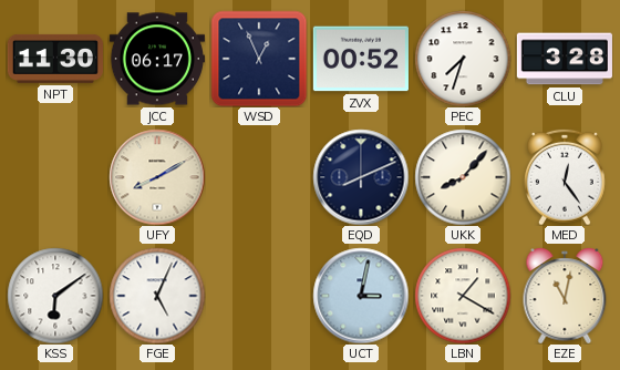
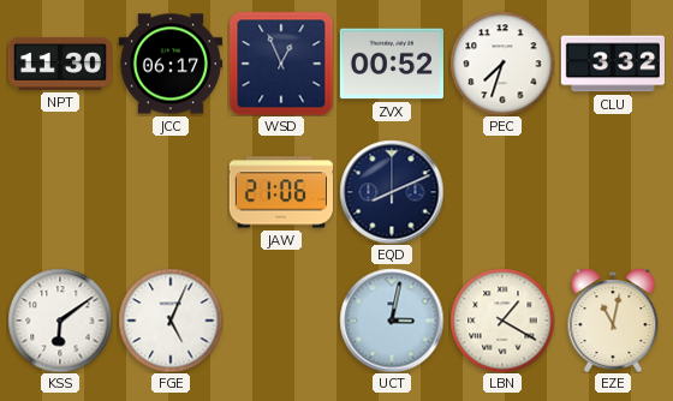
CLU: 3:28 -> 3:32 (613, 64)
UFY: 8:10 -> none (157, 177)
JAW: none -> 21:06 (281, 192)
UKK: 8:07 -> none (463, 177)
MED: 12:24 -> none (566, 177)
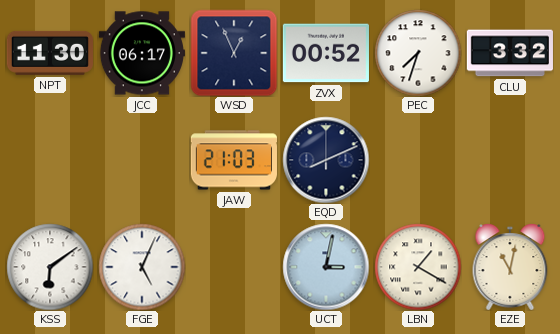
JAW: 21:06 -> 21:03 (234, 160)
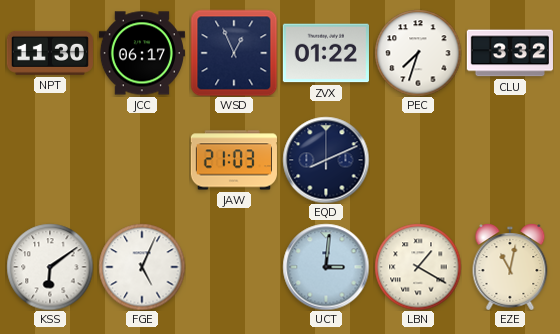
ZVX: 00:52 -> 01:22 (326, 53)
UCT: 3:02 -> 3:01 (326, 267)
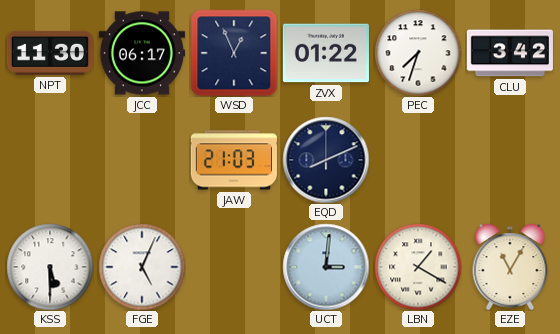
CLU: 3:32 -> 3:42 (510, 53)
KSS: 6:09 -> 5:30 (50, 267)
EZE: 11:02 -> 11:05 (510, 267)
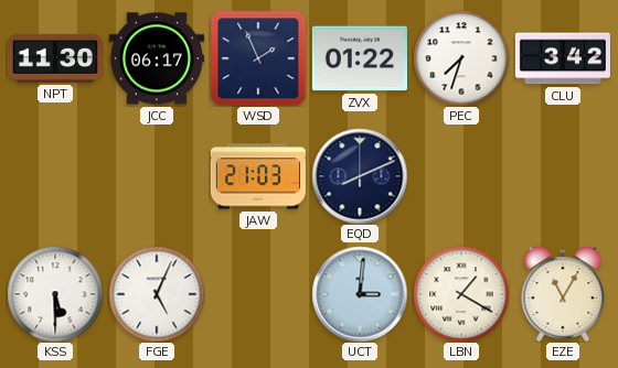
WSD: 12:56 -> 1:56 (258, 58)
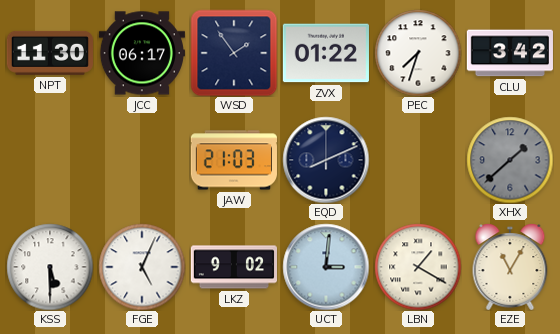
WSD: 1:56 -> 1:54 (234, 53)
XHX: none -> 1:38 (510, 160)
LKZ: none -> 9:02 (233, 267)
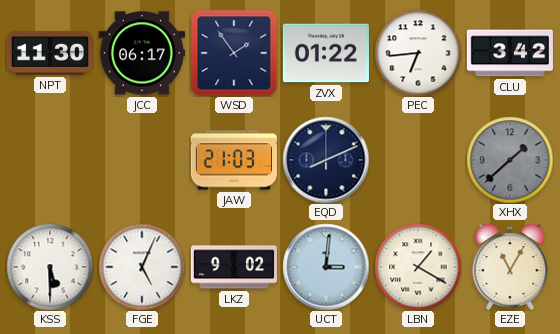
PEC: 7:33 -> 6:44 (418, 53)
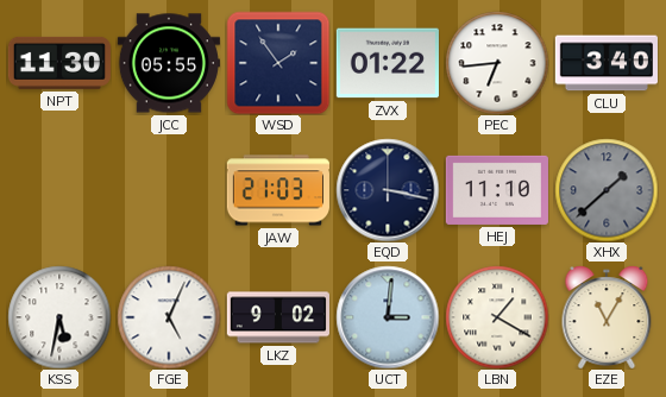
JCC: 06:17 -> 05:55 (169, 63)
CLU: 3:42 -> 3:40 (607, 63)
EQD: 8:11 -> 3:17 (388, 190)
HEJ: none -> 11:10 (497, 190)
KSS: 5:30 -> 5:32 (59, 317)
